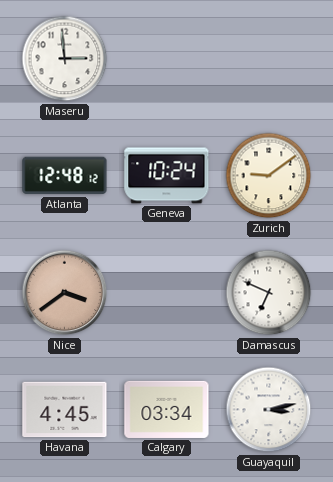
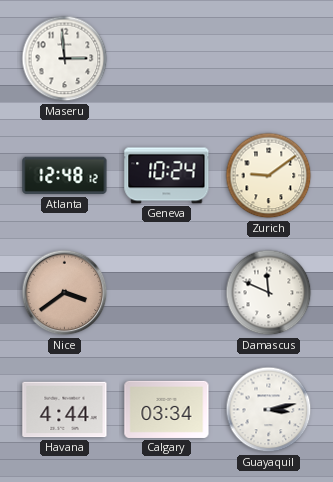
Damascus: 6:49 -> 11:49 (269, 293)
Havana: 4:45 -> 4:44 (65, 410)
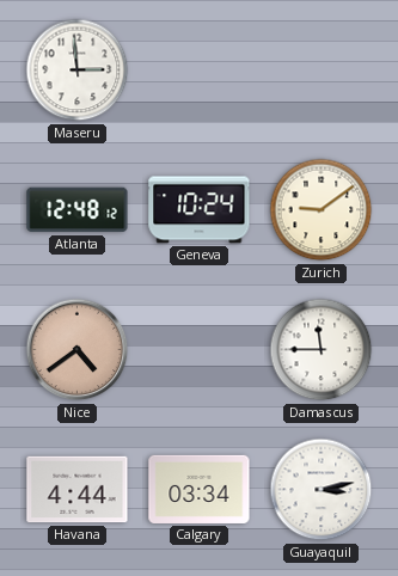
Nice: 3:39 -> 4:39 (78, 350)
Damascus: 11:49 -> 11:45 (322, 350)
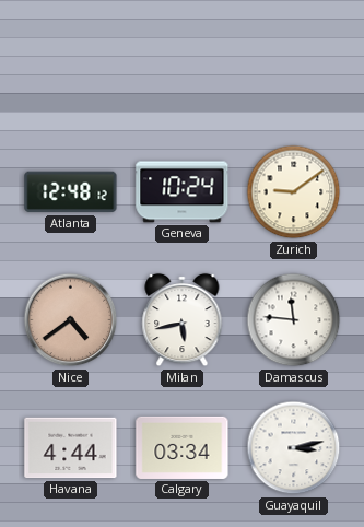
Maseru: 2:59 -> none (78, 71)
Milan: none -> 5:43 (183, 320)
Damascus: 11:45 -> 11:46 (294, 320)
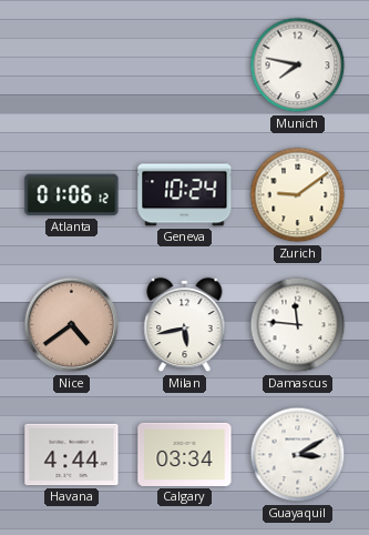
Munich: none -> 7:47 (298, 65)
Atlanta: 12:48 -> 01:06 (72, 195)
Guayaquil: 3:13 -> 3:10 (298, 455)
